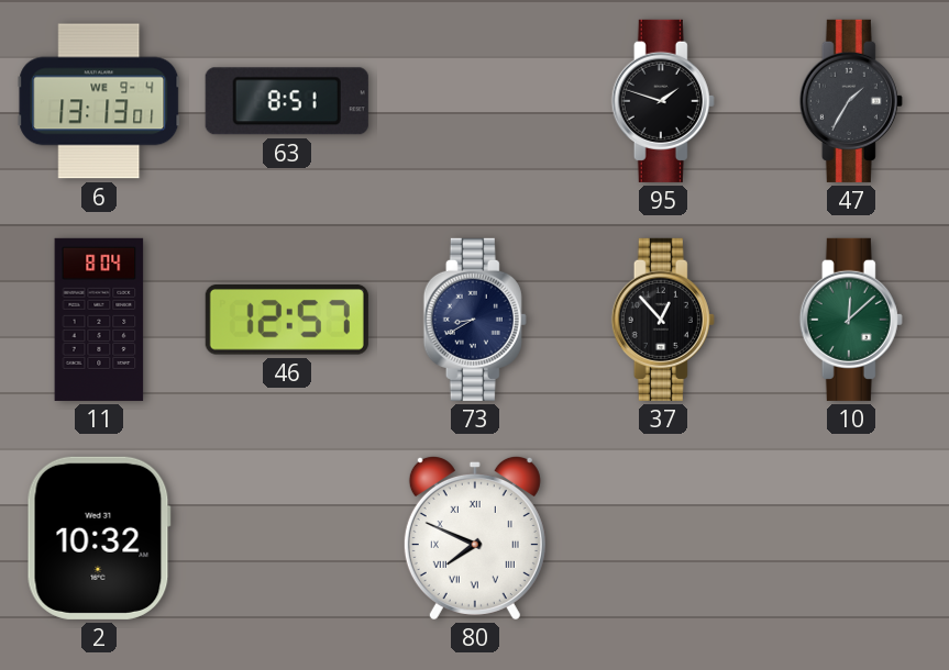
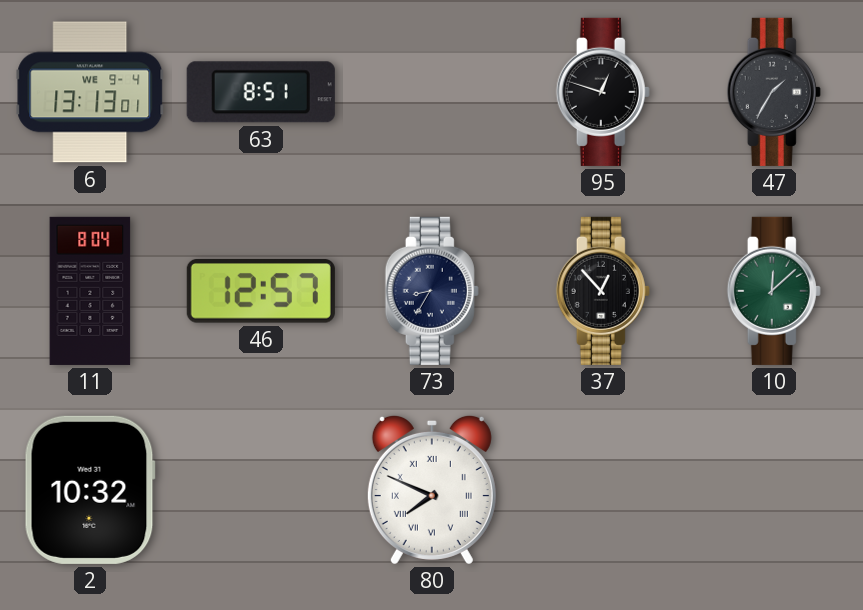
95: 1:48 -> 12:48 (603, 92)
73: 8:40 -> 8:35 (432, 291)
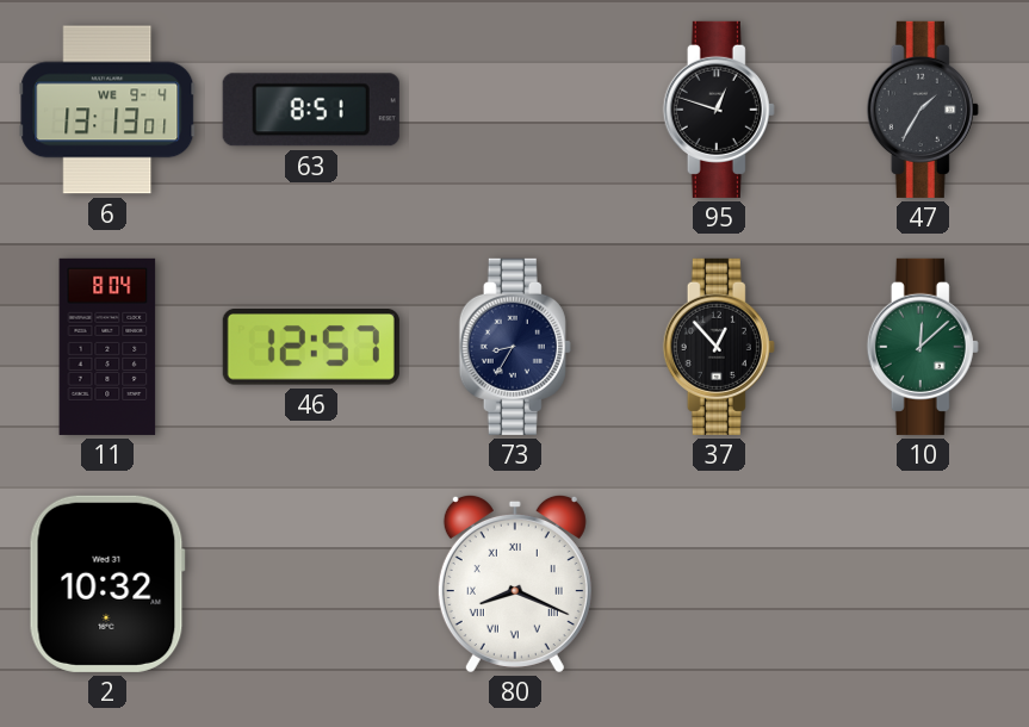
80: 7:49 -> 8:19 (515, 583)
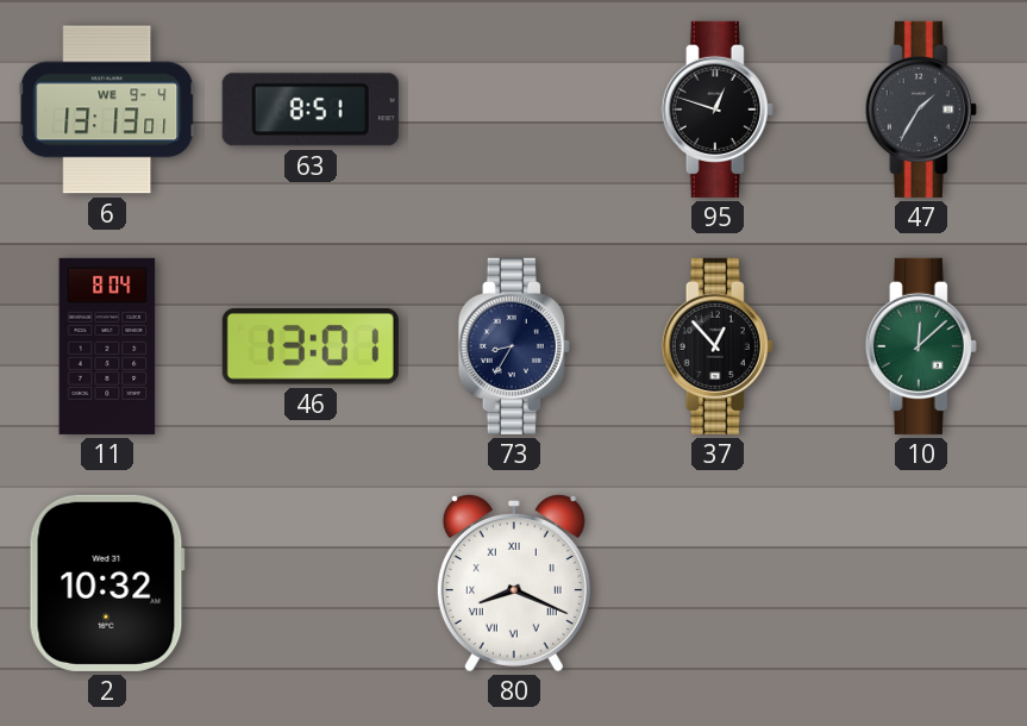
46: 12:57 -> 13:01 (311, 348)
